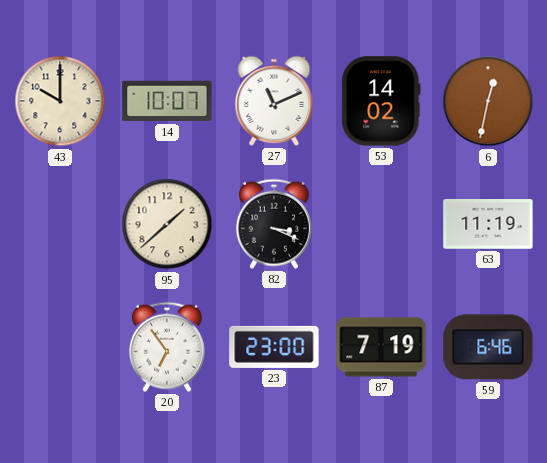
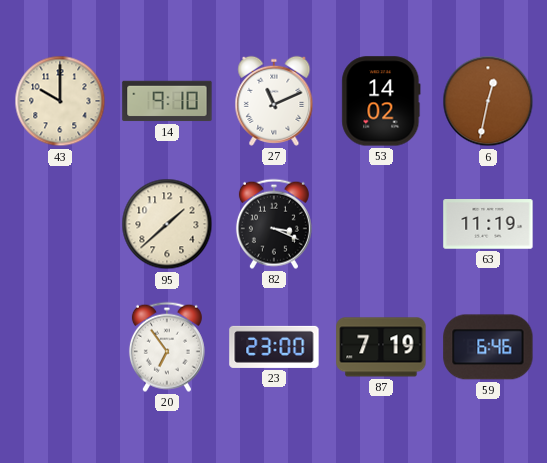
14: 10:07 -> 9:10 (167, 101)
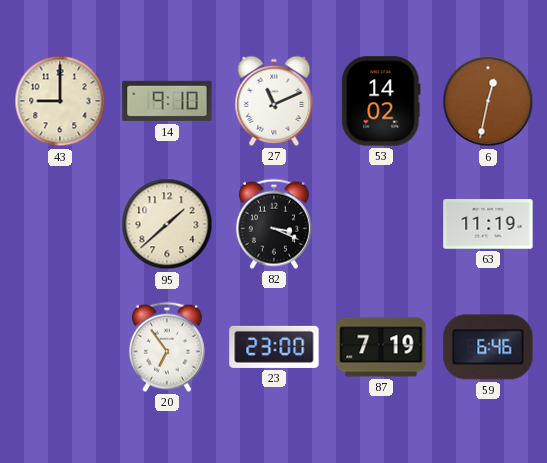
43: 10:00 -> 9:00 (60, 101)
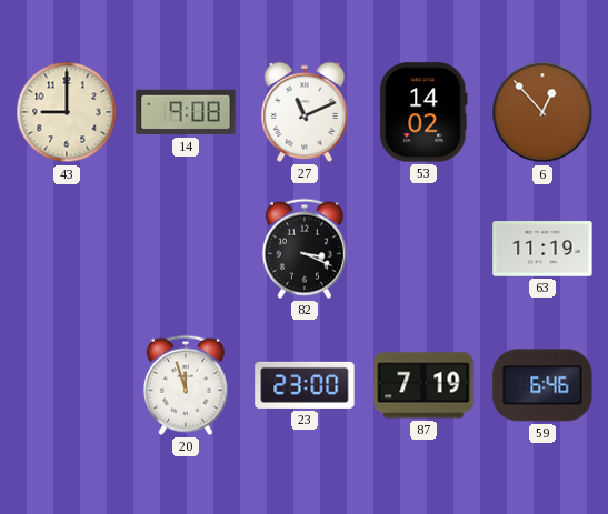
14: 9:10 -> 9:08 (186, 112)
6: 12:32 -> 12:53 (542, 112)
95: 1:38 -> none (167, 224)
20: 6:54 -> 11:57 (186, 385)
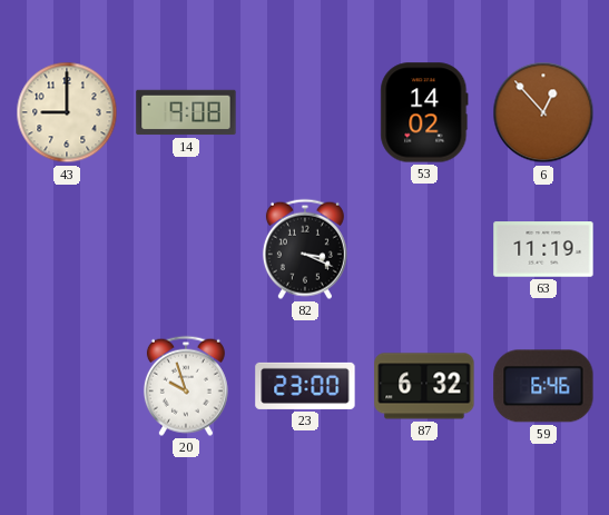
27: 11:11 -> none (305, 112)
20: 11:57 -> 9:57 (186, 386)
87: 7:19 -> 6:32 (424, 386)
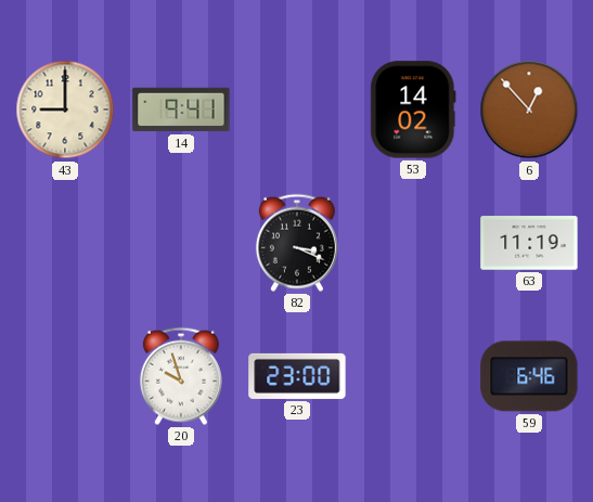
14: 9:08 -> 9:41 (181, 110)
87: 6:32 -> none (424, 386)
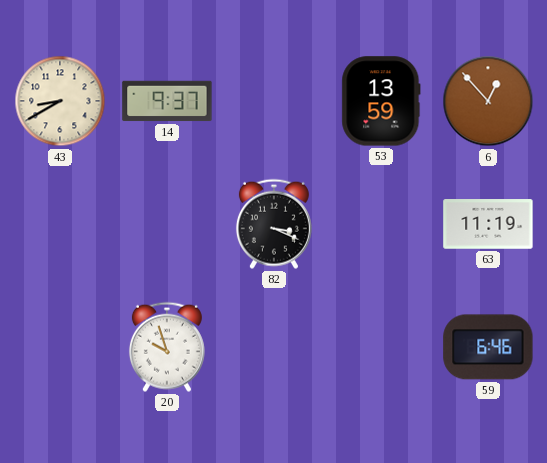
43: 9:00 -> 8:40 (60, 101)
14: 9:41 -> 9:37 (167, 101)
53: 14:02 -> 13:59 (381, 101)
23: 23:00 -> none (297, 376)
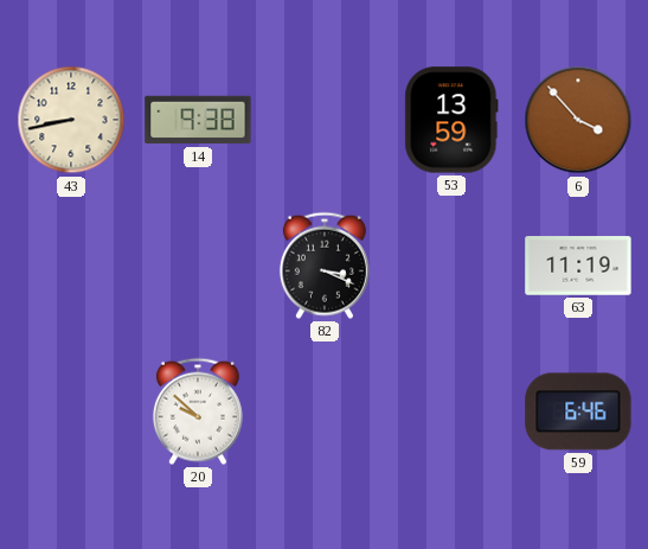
43: 8:40 -> 8:43 (71, 120)
14: 9:37 -> 9:38 (198, 120)
6: 12:53 -> 3:53 (578, 120)
20: 9:57 -> 9:52 (198, 411)
